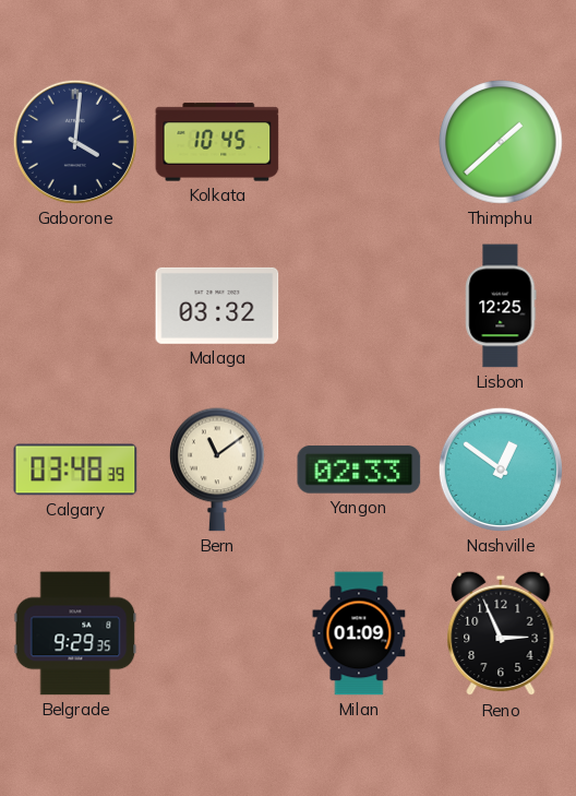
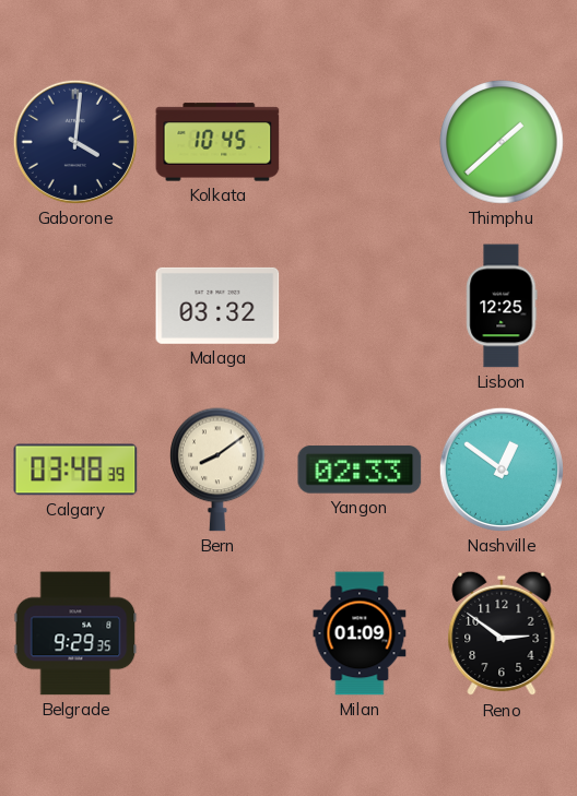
Bern: 11:09 -> 8:09 (217, 470)
Reno: 2:56 -> 2:51 (502, 633)
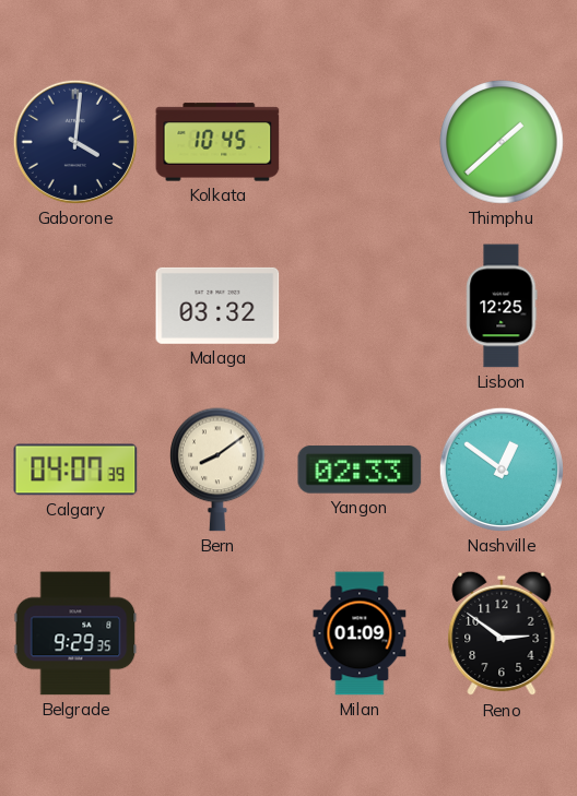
Calgary: 03:48 -> 04:07 (75, 470)
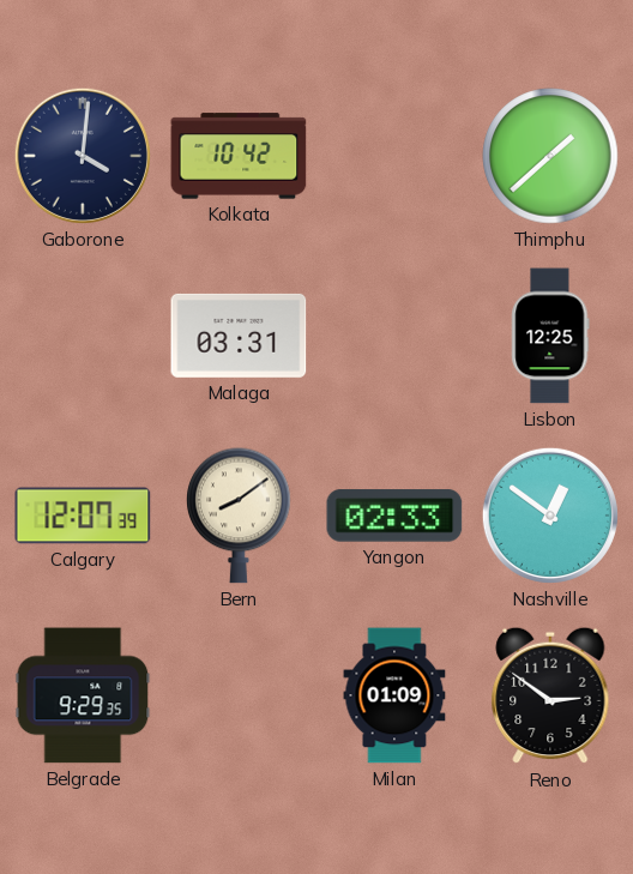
Kolkata: 10:45 -> 10:42 (239, 156)
Malaga: 03:32 -> 03:31 (239, 336)
Calgary: 04:07 -> 12:07 (83, 516)
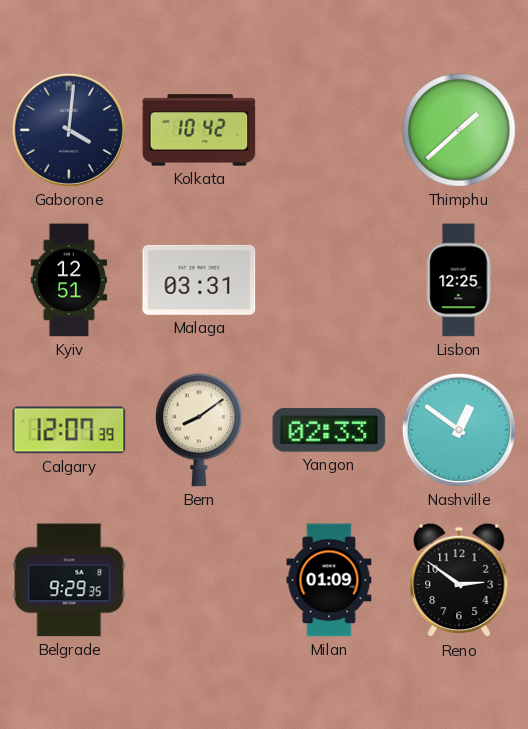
Kyiv: none -> 12:51 (69, 280)
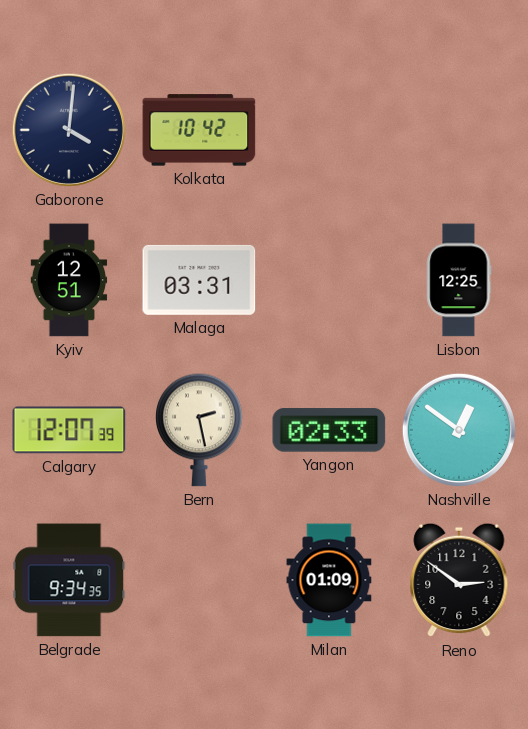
Thimphu: 1:38 -> none (459, 130)
Bern: 8:09 -> 2:28 (199, 430)
Belgrade: 9:29 -> 9:34 (69, 580)
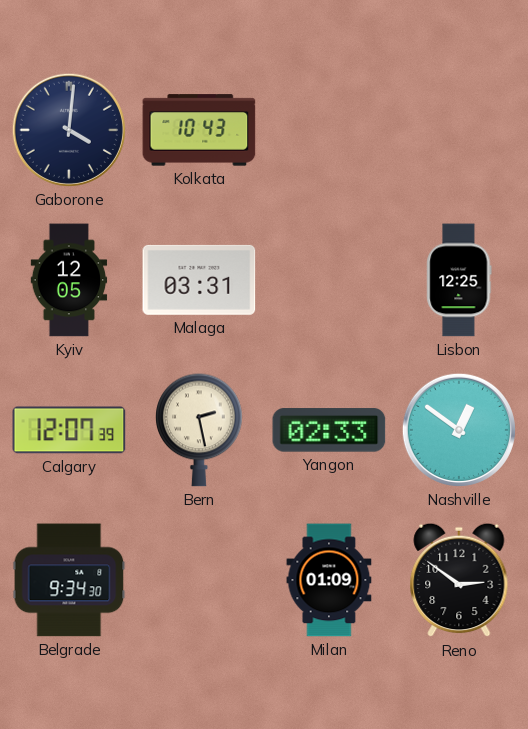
Kolkata: 10:42 -> 10:43 (199, 130)
Kyiv: 12:51 -> 12:05 (69, 280)
Belgrade: 9:34:35 -> 9:34:30 (69, 580)
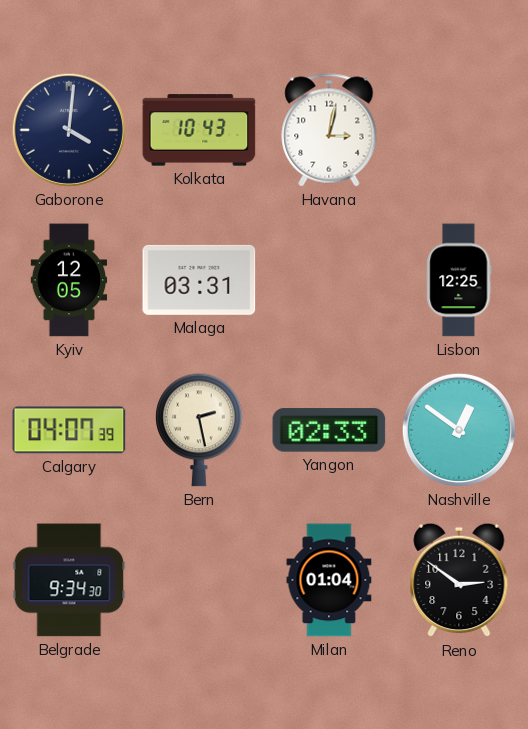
Havana: none -> 3:02 (329, 130)
Calgary: 12:07 -> 04:07 (69, 430)
Milan: 01:09 -> 01:04 (329, 580)
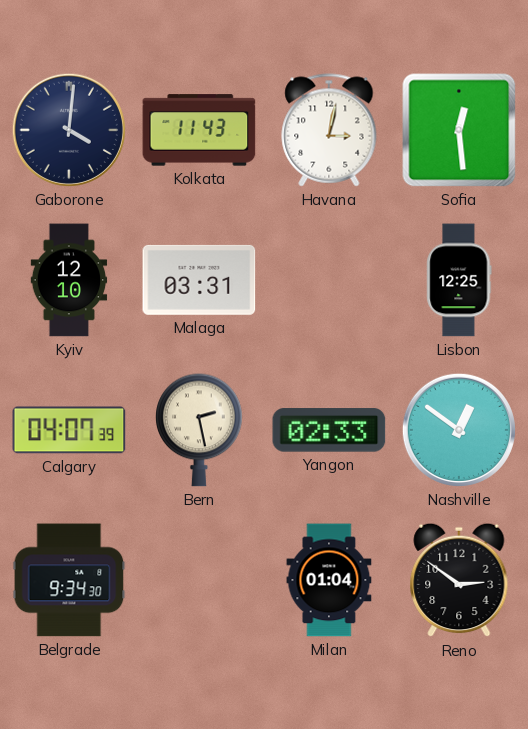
Kolkata: 10:43 -> 11:43 (199, 130)
Sofia: none -> 12:29 (459, 130)
Kyiv: 12:05 -> 12:10 (69, 280)
